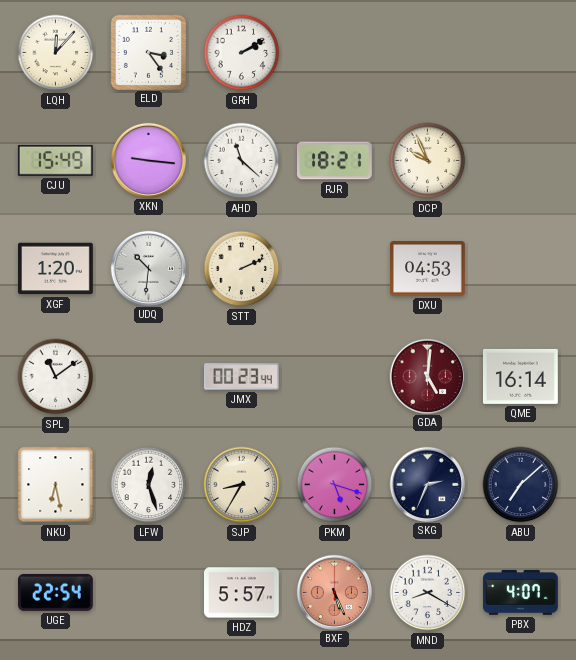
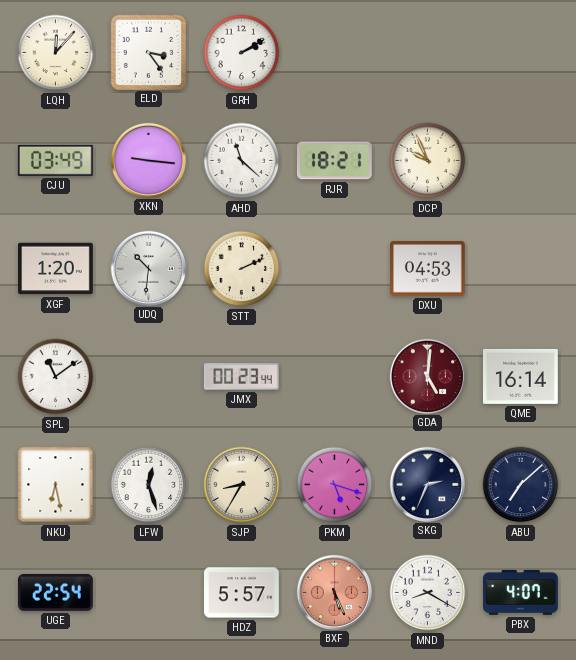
CJU: 15:49 -> 03:49 (55, 160)
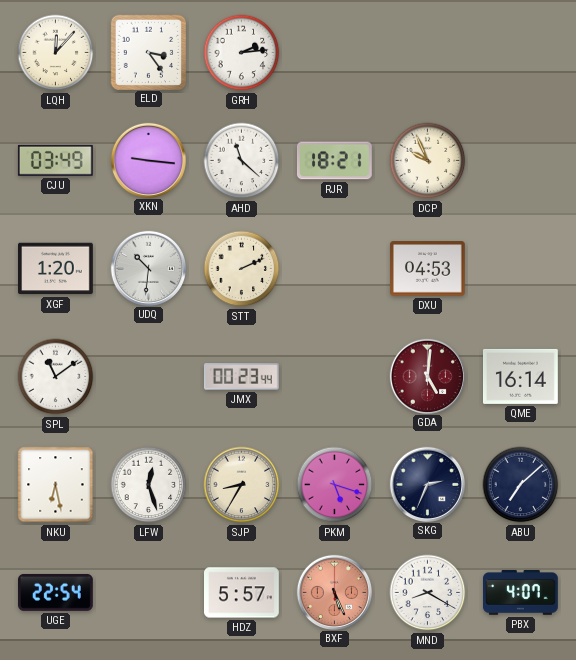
GRH: 2:10 -> 2:14 (242, 53)
